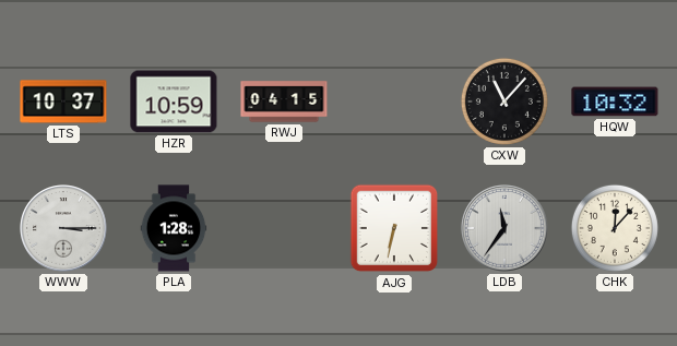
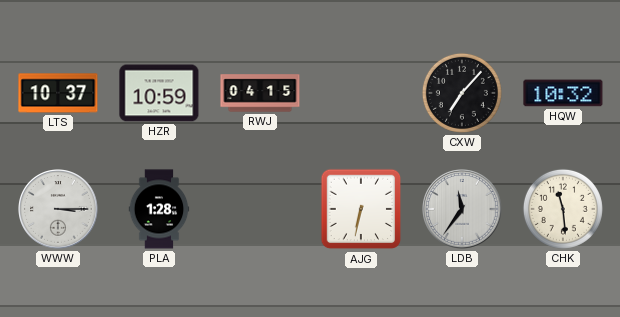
CXW: 11:07 -> 7:07 (462, 93)
CHK: 12:07 -> 11:29 (563, 209)
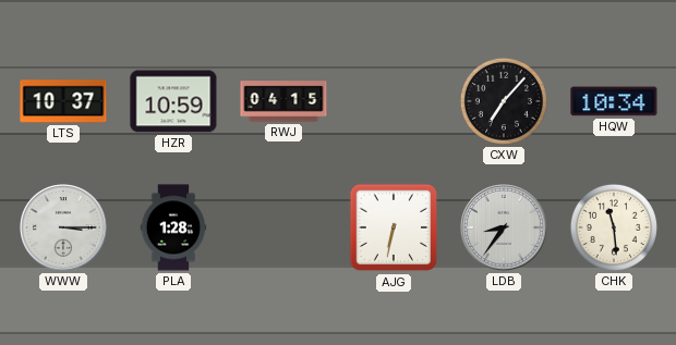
HQW: 10:32 -> 10:34 (614, 101)
LDB: 11:36 -> 8:36 (504, 227)
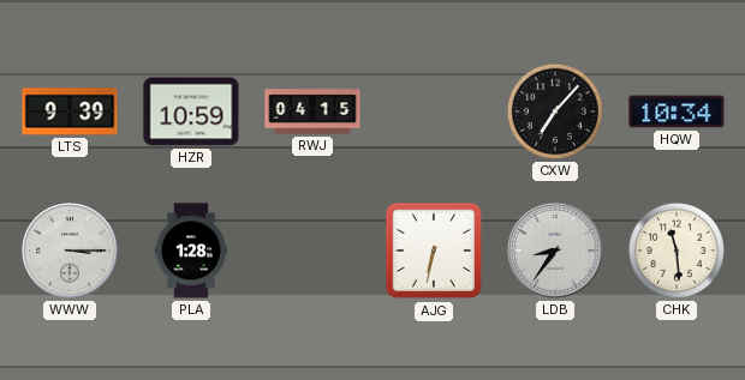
LTS: 10:37 -> 9:39 (70, 111)
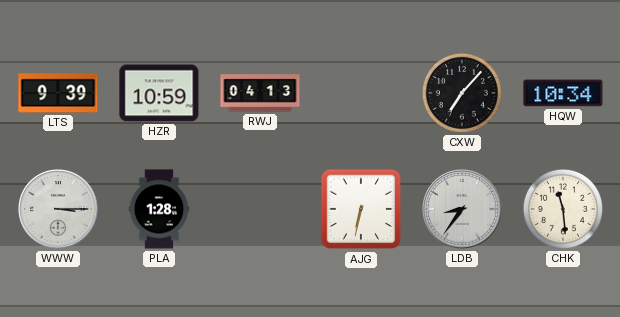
RWJ: 04:15 -> 04:13 (260, 93)
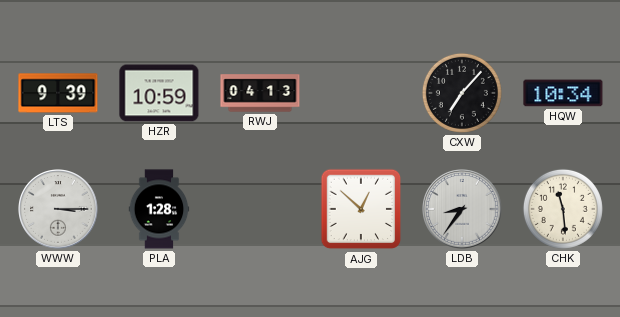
AJG: 6:32 -> 12:52 (361, 209)
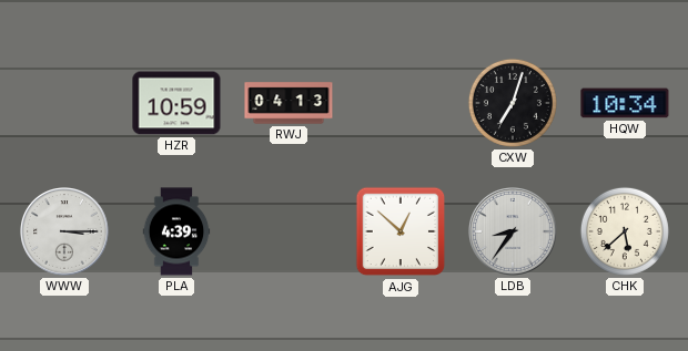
LTS: 9:39 -> none (58, 93)
CXW: 7:07 -> 7:03 (513, 103)
PLA: 1:28 -> 4:39 (176, 231)
CHK: 11:29 -> 5:38 (625, 231)
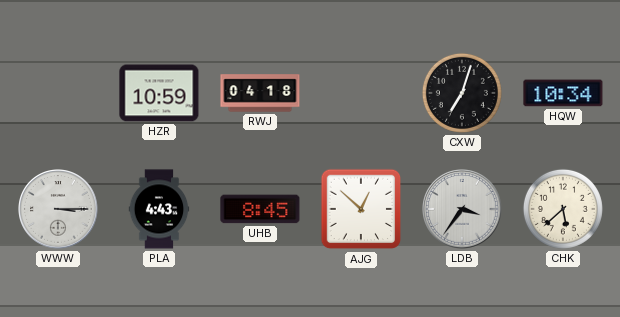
RWJ: 04:13 -> 04:18 (260, 93)
PLA: 4:39 -> 4:43 (159, 209)
UHB: none -> 8:45 (260, 209)
LDB: 8:36 -> 3:36 (462, 209)
